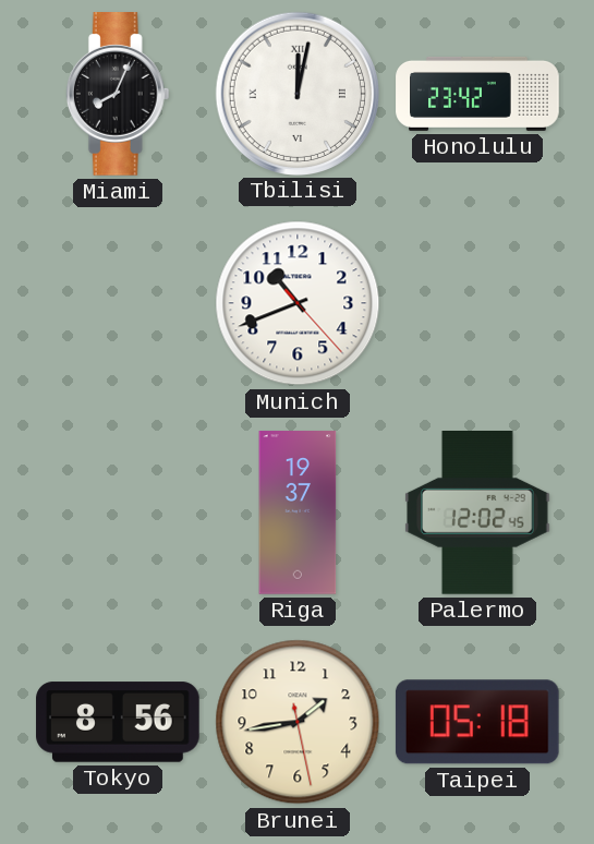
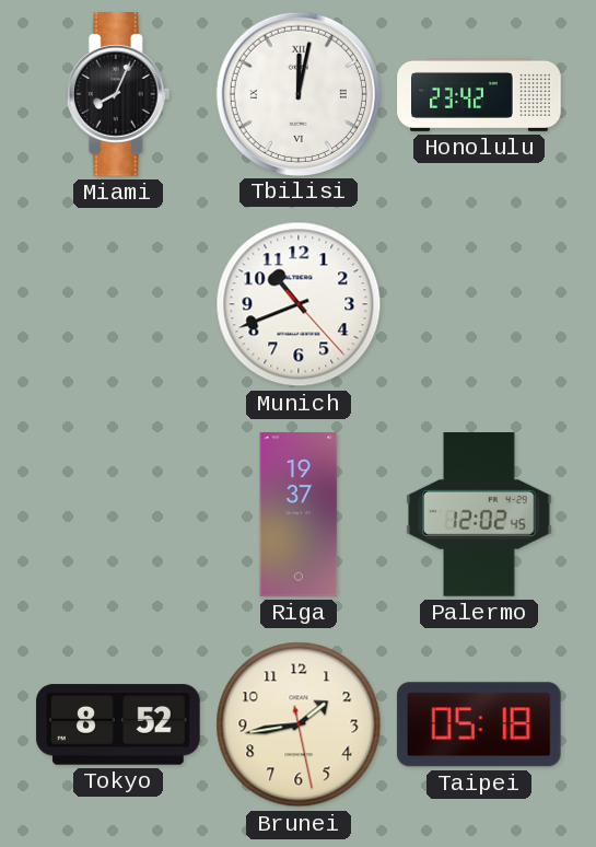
Tokyo: 8:56 -> 8:52 (118, 724)
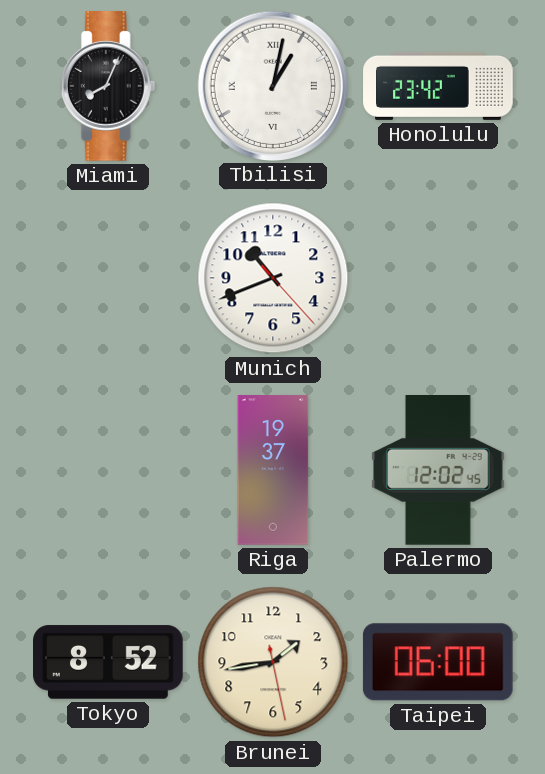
Tbilisi: 12:02 -> 1:02 (272, 85)
Taipei: 05:18 -> 06:00 (438, 662)
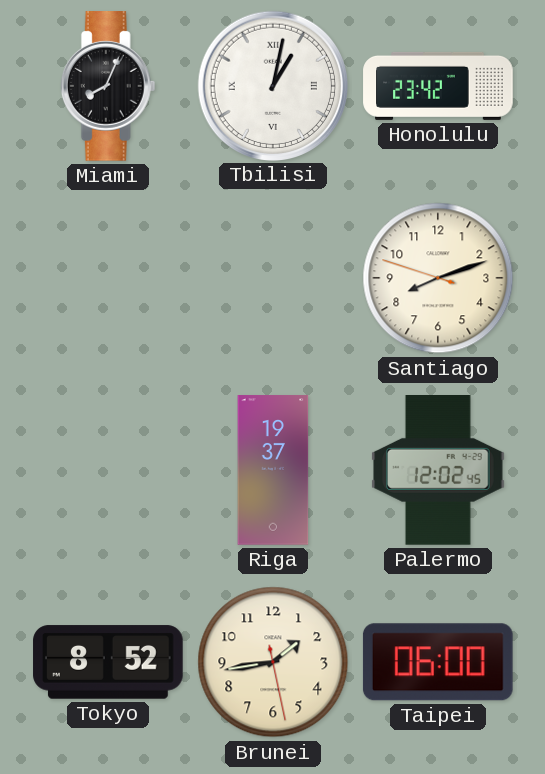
Munich: 10:41 -> none (273, 278)
Santiago: none -> 8:11 (438, 278)
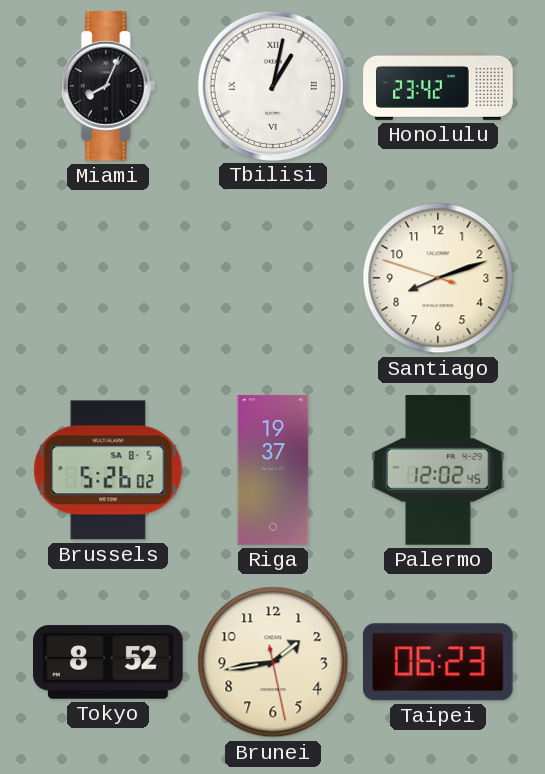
Brussels: none -> 5:26 (108, 470)
Taipei: 06:00 -> 06:23 (438, 662)
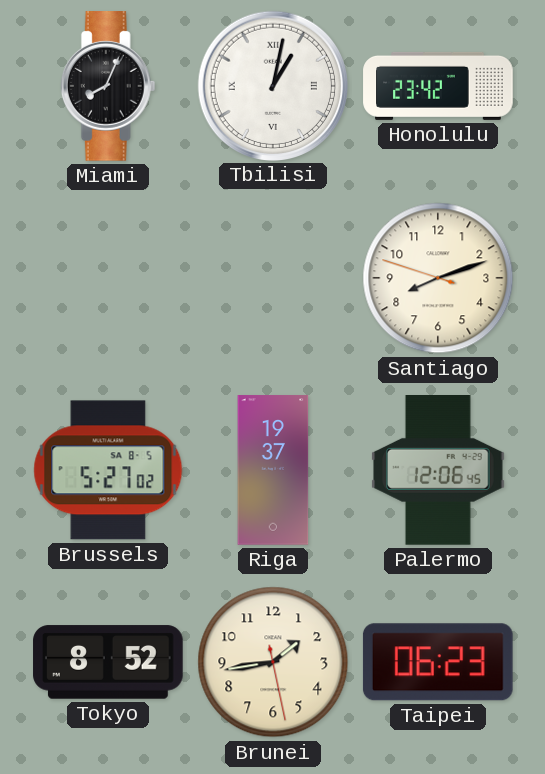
Brussels: 5:26 -> 5:27 (108, 470)
Palermo: 12:02 -> 12:06 (438, 471)
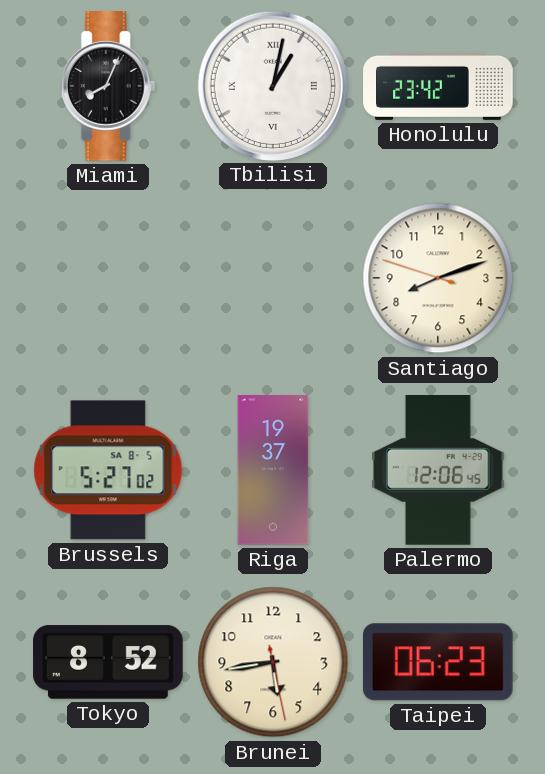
Brunei: 1:43 -> 5:43 (273, 662)
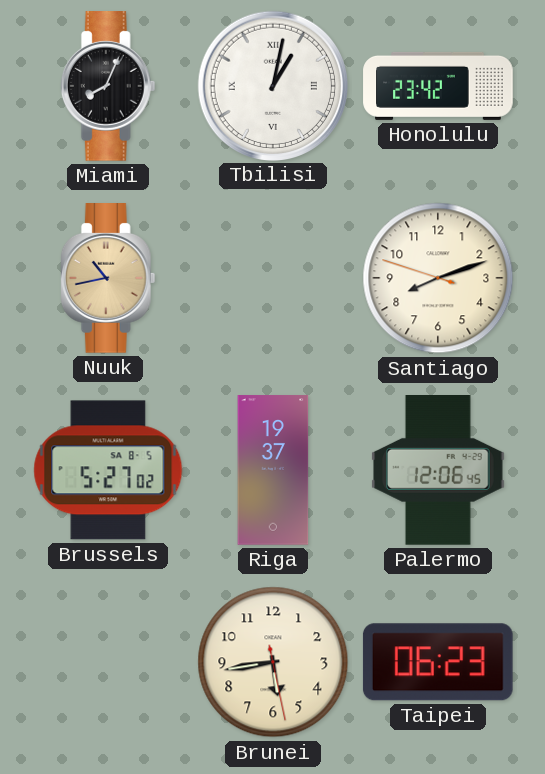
Nuuk: none -> 10:43 (108, 278)
Tokyo: 8:52 -> none (108, 662)
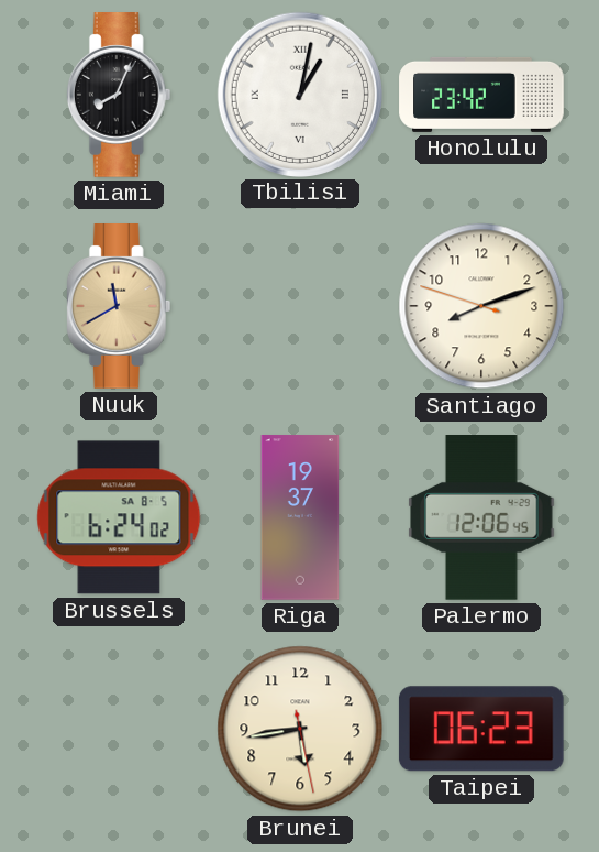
Nuuk: 10:43 -> 11:40 (119, 306)
Brussels: 5:27 -> 6:24 (119, 517)
